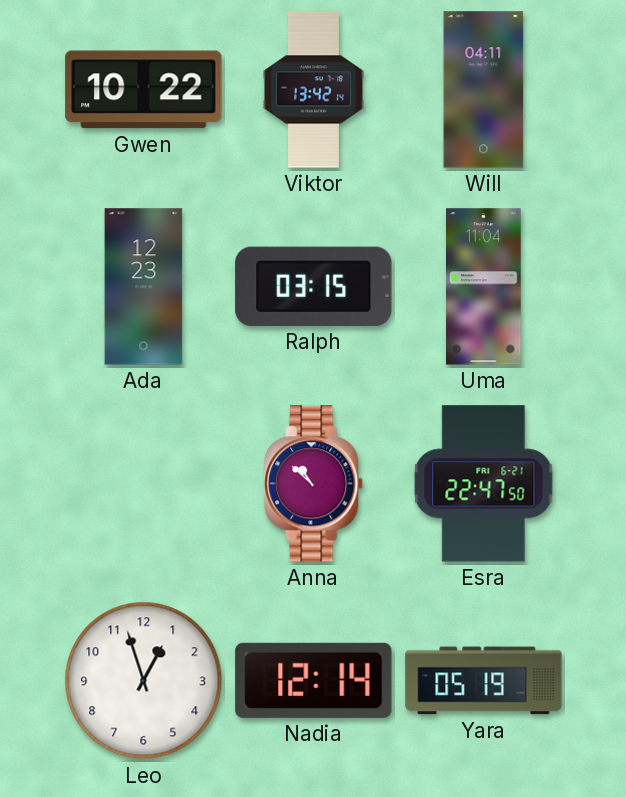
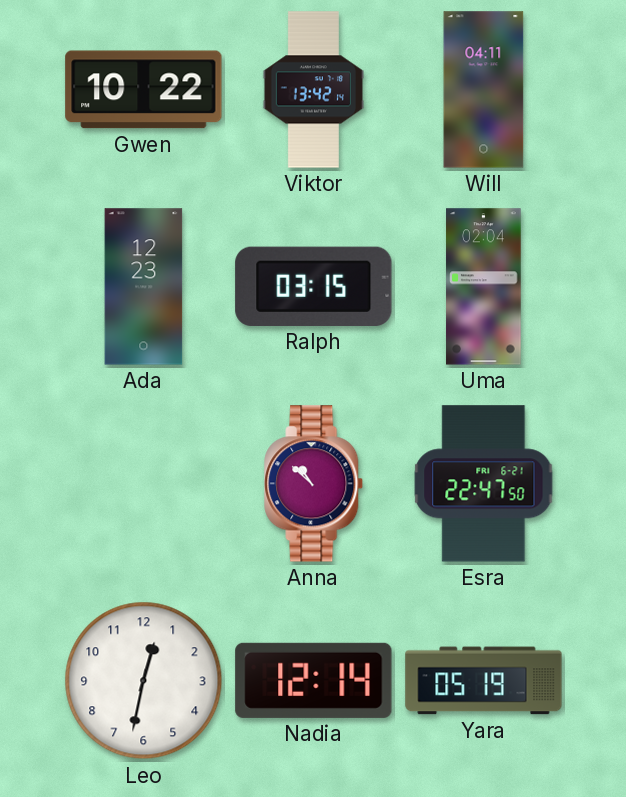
Uma: 11:04 -> 02:04 (484, 287)
Leo: 12:57 -> 12:32 (144, 681)
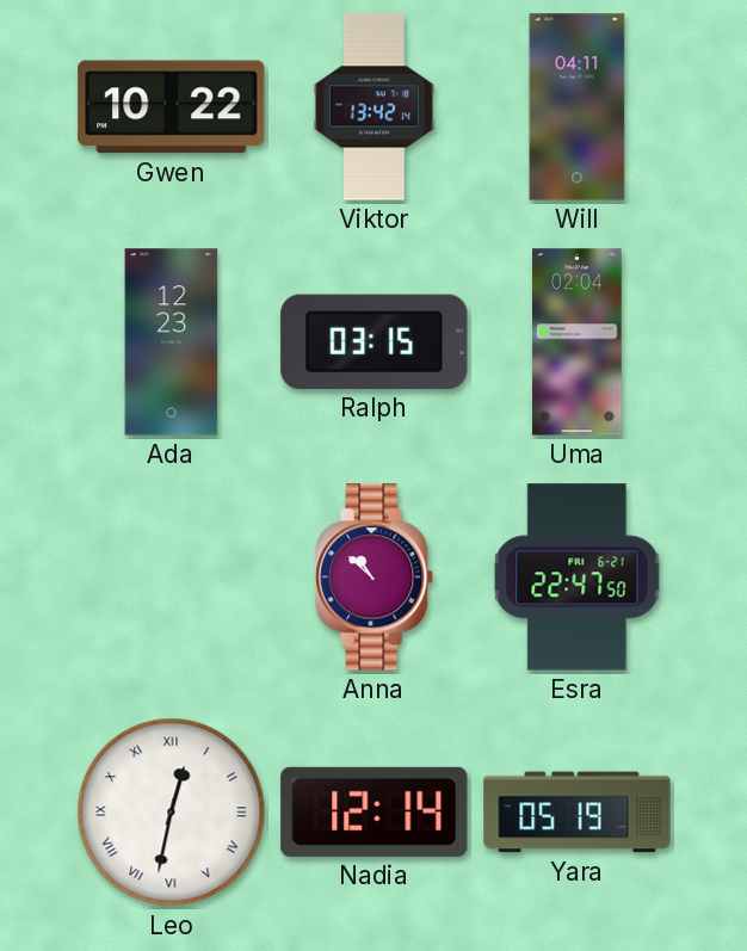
Leo numerals: Arabic -> Roman (172, 813)
